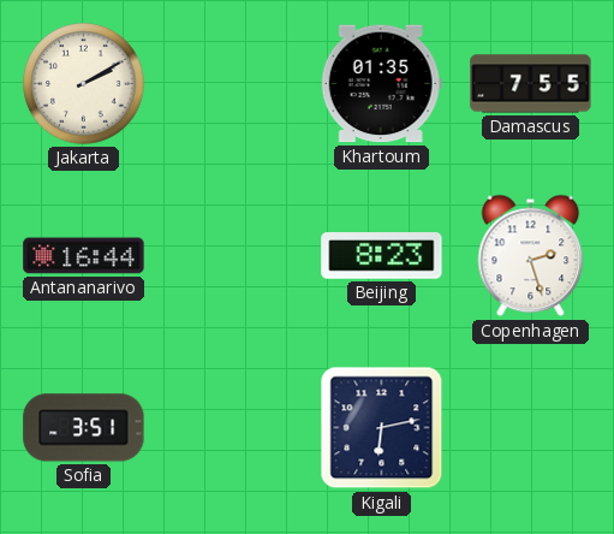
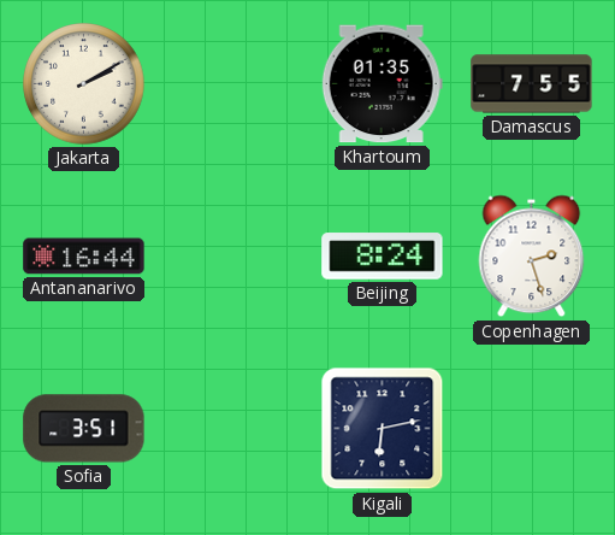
Beijing: 8:23 -> 8:24 (383, 257)
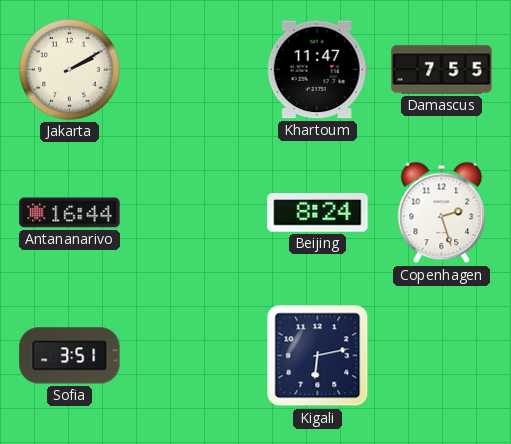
Khartoum: 01:35 -> 11:47 (317, 70)
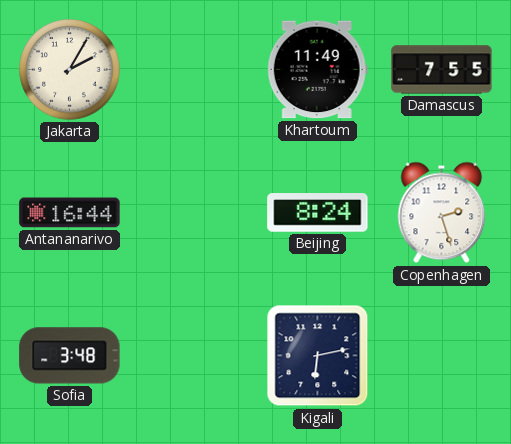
Jakarta: 2:10 -> 2:05 (70, 70)
Khartoum: 11:47 -> 11:49 (317, 70)
Sofia: 3:51 -> 3:48 (70, 356)
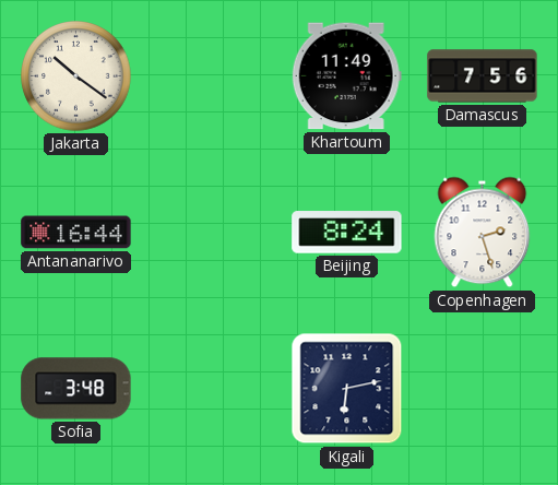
Jakarta: 2:05 -> 10:21 (76, 76)
Damascus: 7:55 -> 7:56 (483, 76)
